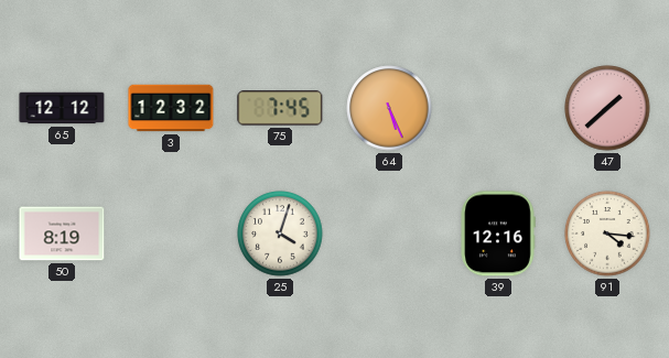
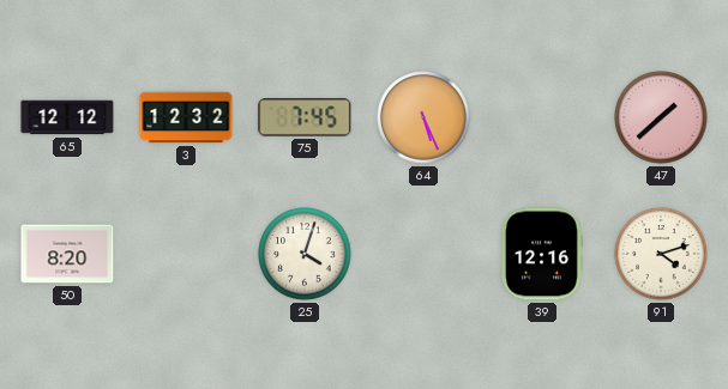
50: 8:19 -> 8:20 (67, 254)
91: 4:16 -> 4:12 (661, 254)
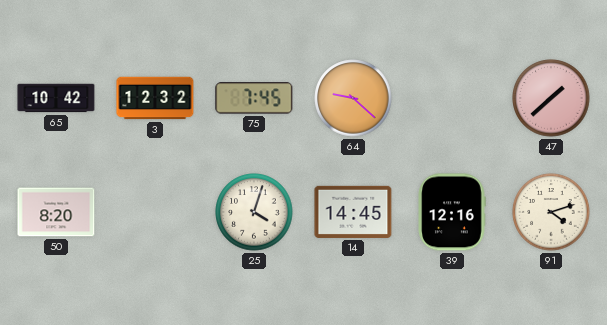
65: 12:12 -> 10:42 (56, 98)
64: 5:26 -> 9:22 (353, 98)
14: none -> 14:45 (353, 212)
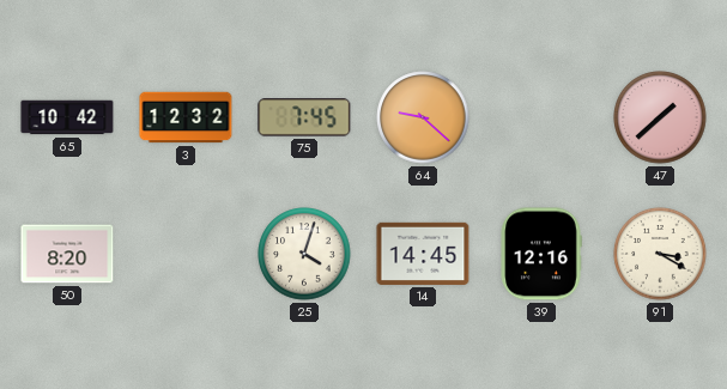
91: 4:12 -> 3:20 (660, 254)
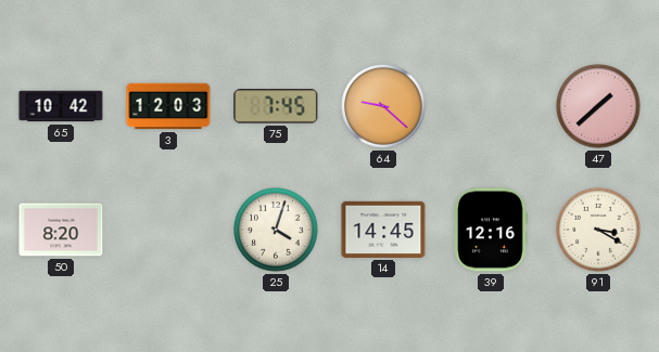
3: 12:32 -> 12:03 (168, 106)
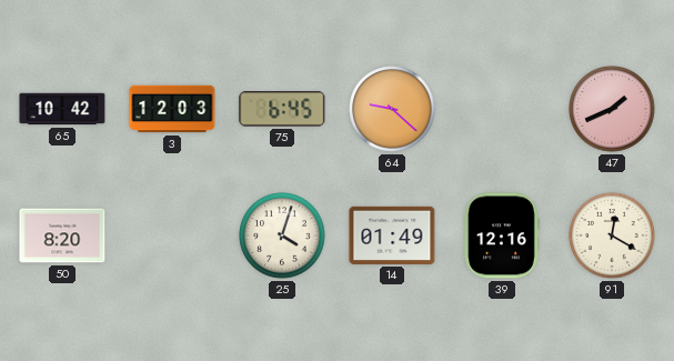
75: 7:45 -> 6:45 (282, 109)
47: 1:38 -> 1:41 (612, 109)
14: 14:45 -> 01:49 (392, 235)
91: 3:20 -> 12:20 (612, 235)
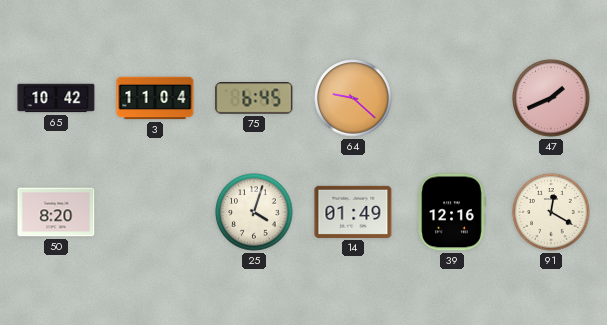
3: 12:03 -> 11:04 (155, 98)
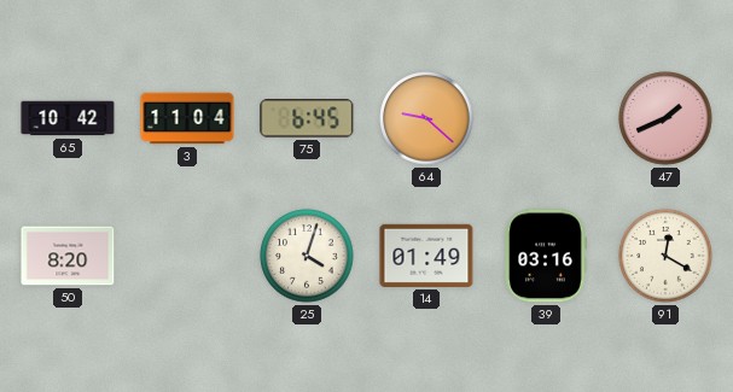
39: 12:16 -> 03:16 (546, 256)
